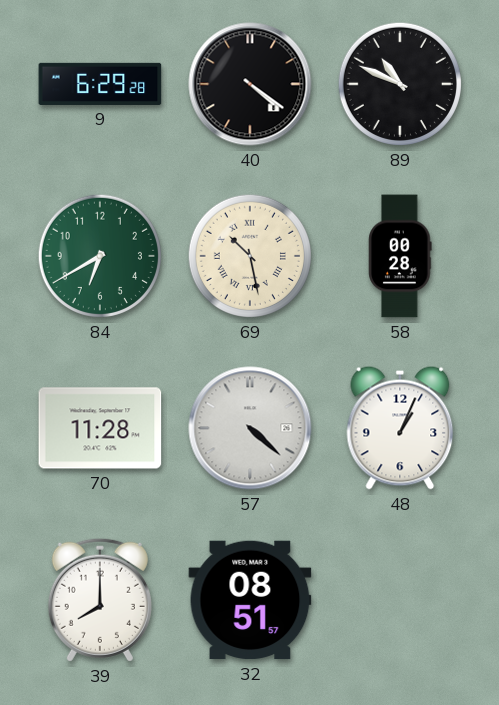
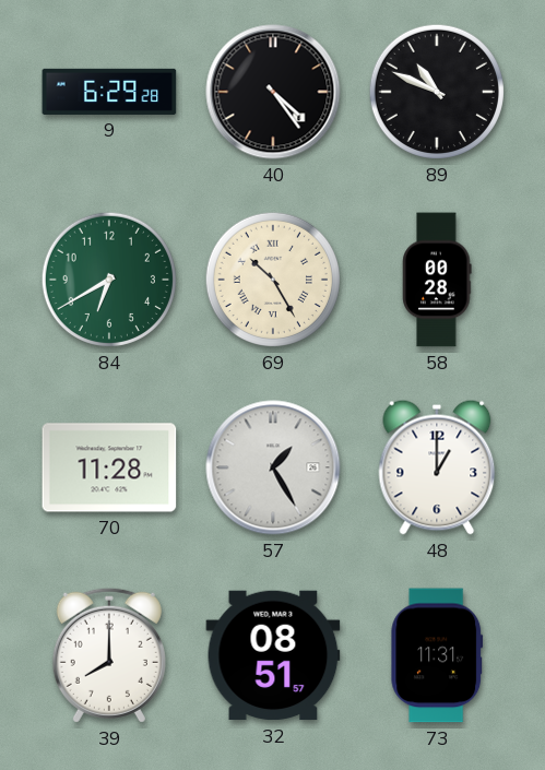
40: 4:21 -> 4:24 (273, 92)
69: 10:28 -> 10:25 (273, 280)
57: 4:22 -> 1:25 (273, 467)
48: 1:04 -> 1:00 (437, 467)
73: none -> 11:31 (437, 655)
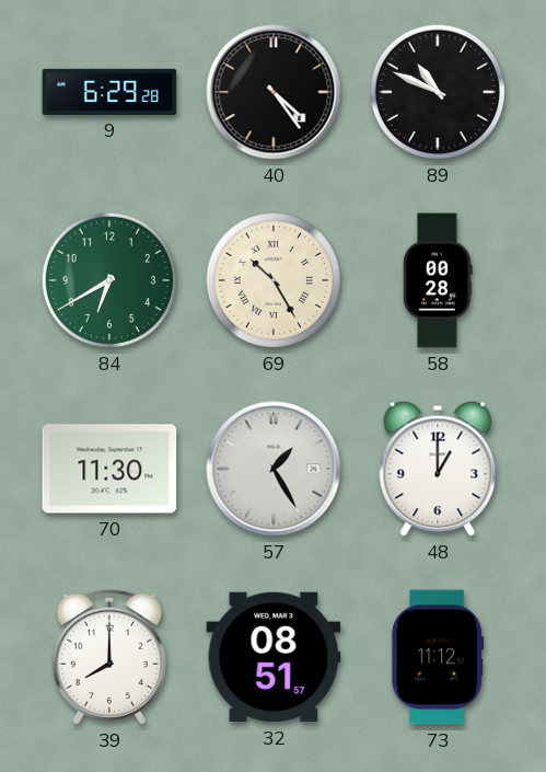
70: 11:28 -> 11:30 (109, 469)
73: 11:31 -> 11:12 (438, 657)
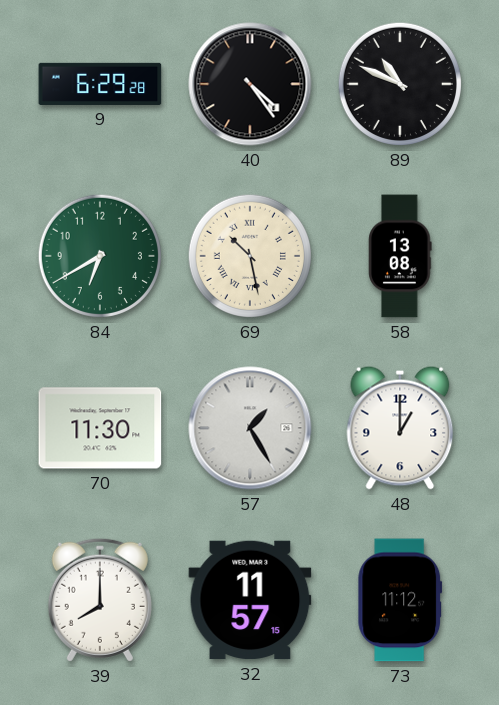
69: 10:25 -> 10:28 (250, 256)
58: 00:28 -> 13:08 (400, 256)
32: 08:51 -> 11:57 (250, 600)
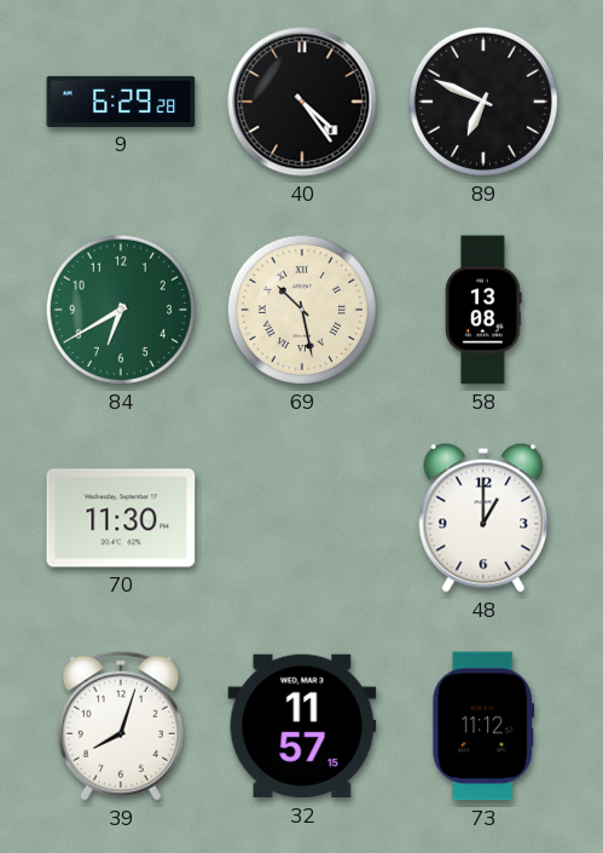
89: 10:49 -> 6:49 (483, 102)
57: 1:25 -> none (250, 428)
39: 8:00 -> 8:03 (121, 726)
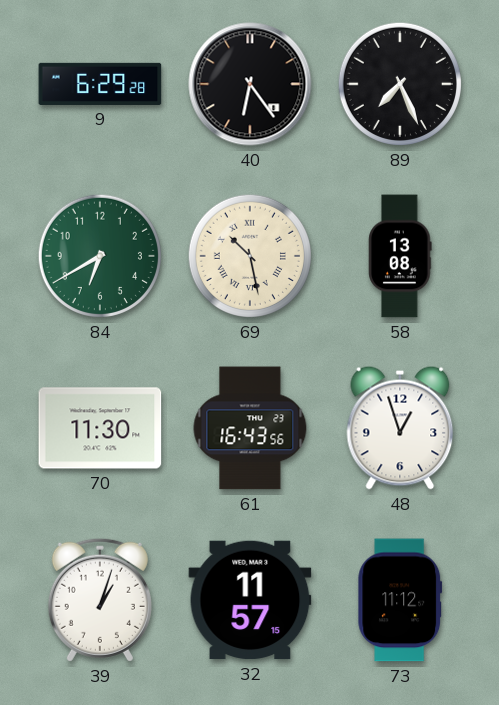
40: 4:24 -> 6:24 (250, 84)
89: 6:49 -> 7:26 (400, 84)
61: none -> 16:43 (250, 428)
48: 1:00 -> 12:57 (400, 428)
39: 8:03 -> 1:03 (100, 600)
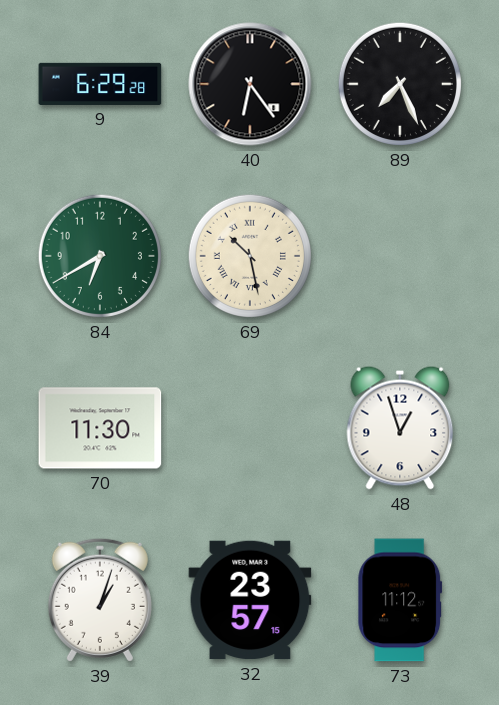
58: 13:08 -> none (400, 256)
61: 16:43 -> none (250, 428)
32: 11:57 -> 23:57 (250, 600)
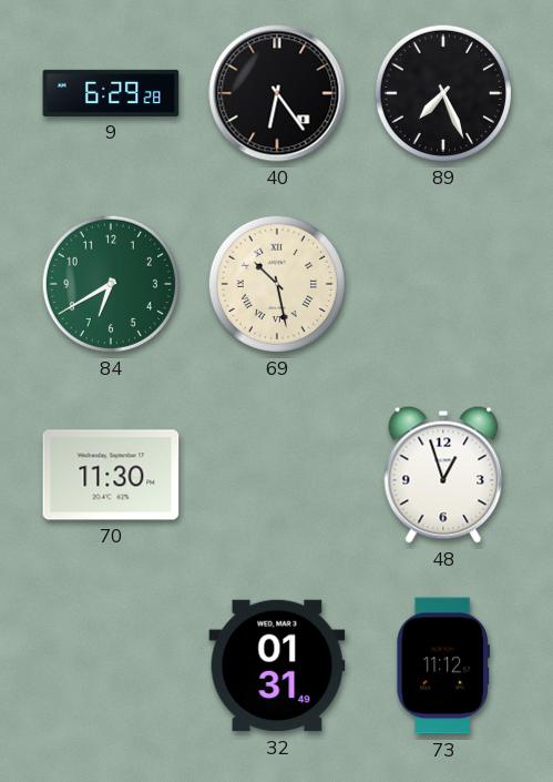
39: 1:03 -> none (100, 600)
32: 23:57 -> 01:31 (277, 666)
